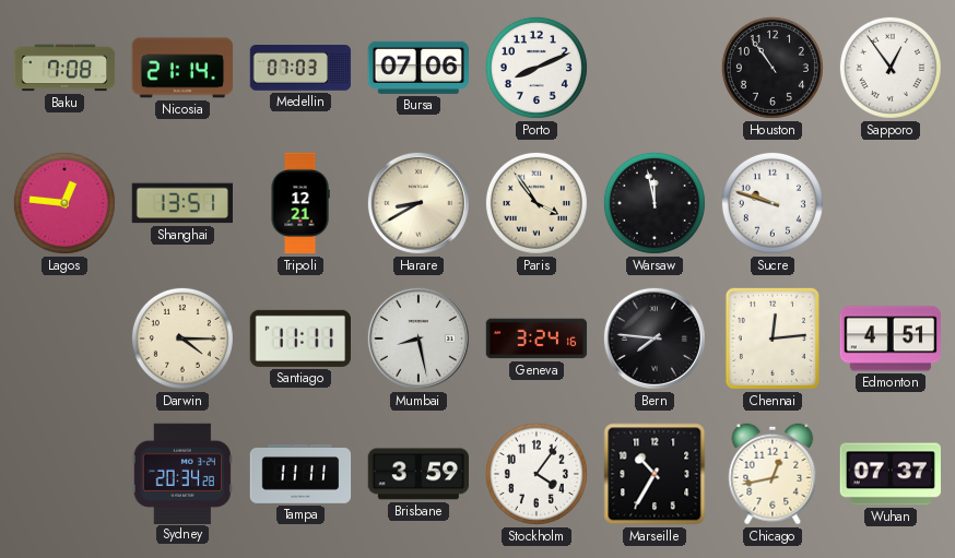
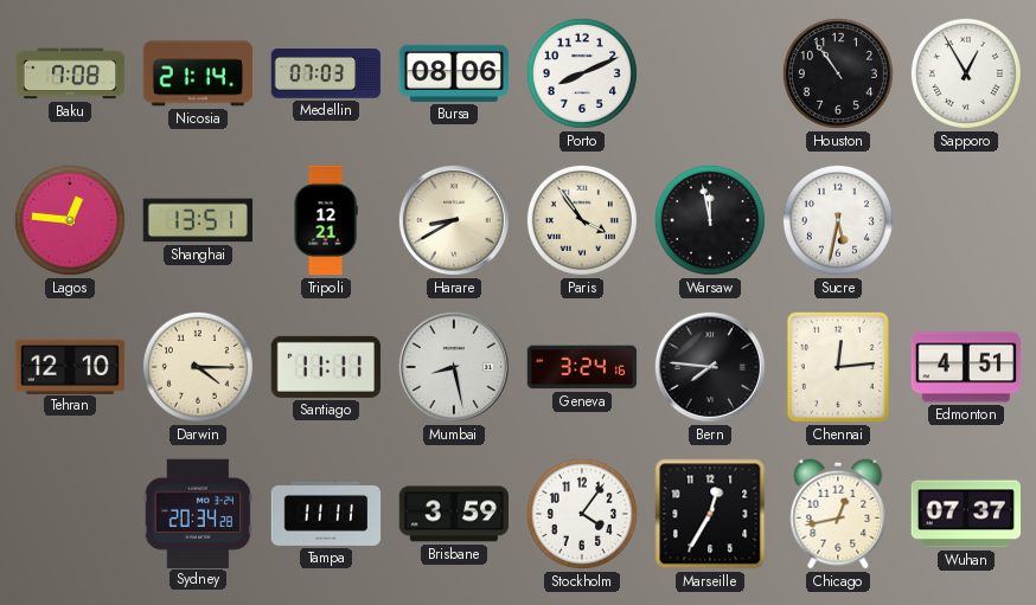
Bursa: 07:06 -> 08:06 (453, 73)
Sapporo: 12:54 -> 12:55 (966, 73)
Sucre: 9:48 -> 5:32 (838, 220)
Tehran: none -> 12:10 (69, 366)
Marseille: 10:35 -> 12:35 (710, 514)
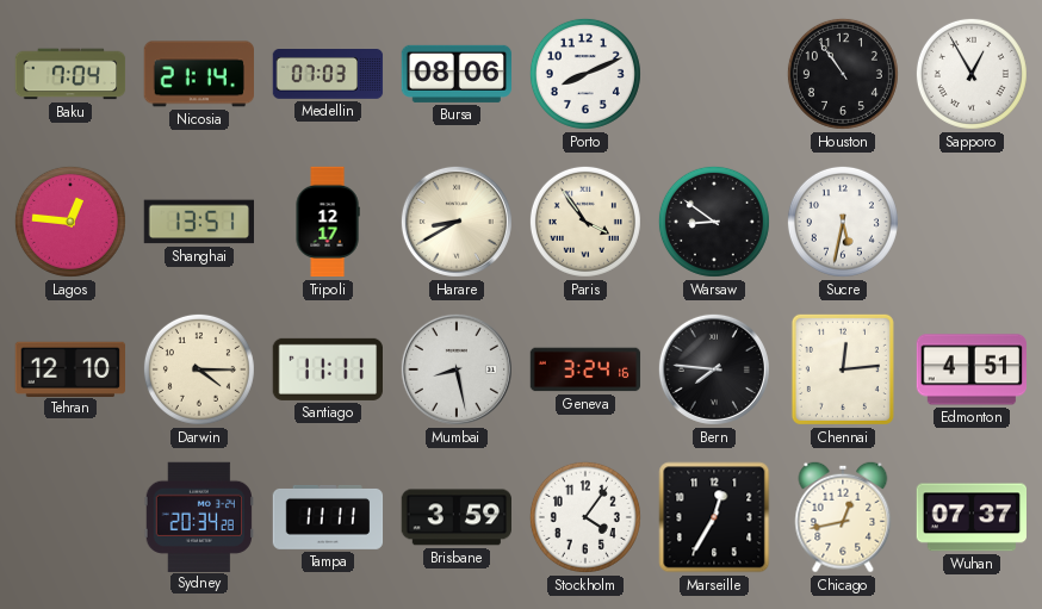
Baku: 7:08 -> 7:04 (70, 74)
Tripoli: 12:21 -> 12:17 (328, 222)
Warsaw: 11:58 -> 8:51 (714, 222)
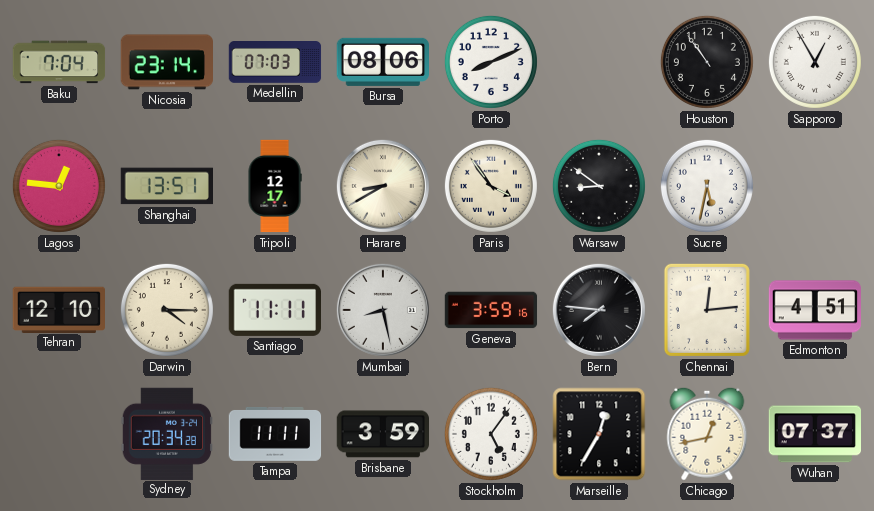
Nicosia: 21:14 -> 23:14 (166, 62)
Geneva: 3:24 -> 3:59 (491, 310)
Stockholm: 4:06 -> 5:06 (491, 434)
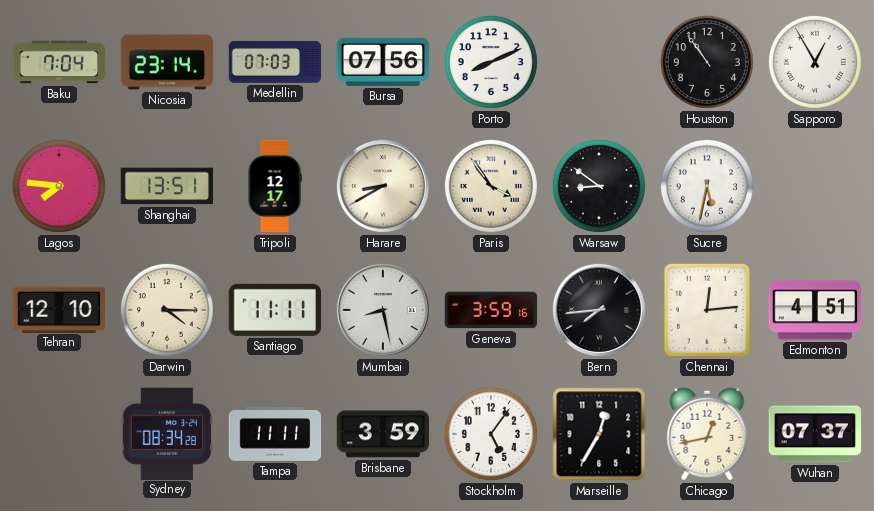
Bursa: 08:06 -> 07:56 (382, 62)
Lagos: 12:46 -> 7:46 (59, 186)
Bern: 7:46 -> 7:44 (599, 310)
Sydney: 20:34 -> 08:34 (166, 433)
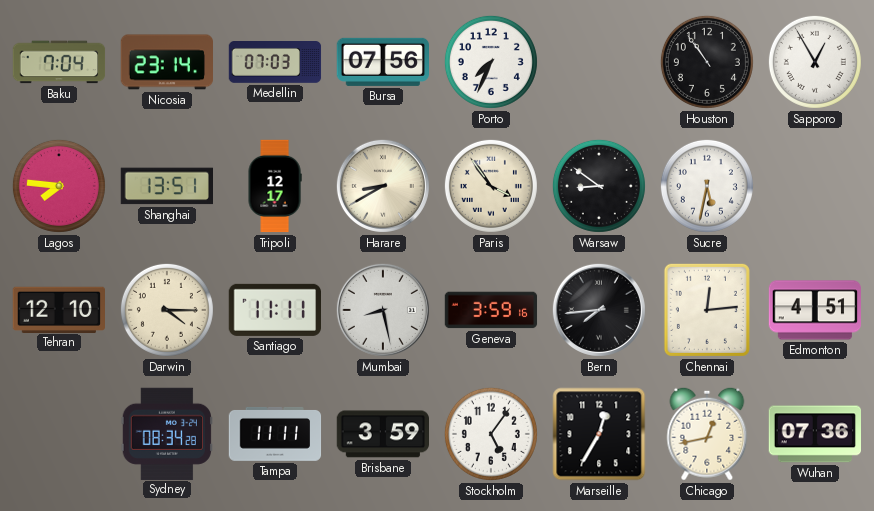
Porto: 8:11 -> 7:34 (491, 62)
Wuhan: 07:37 -> 07:36 (814, 434)
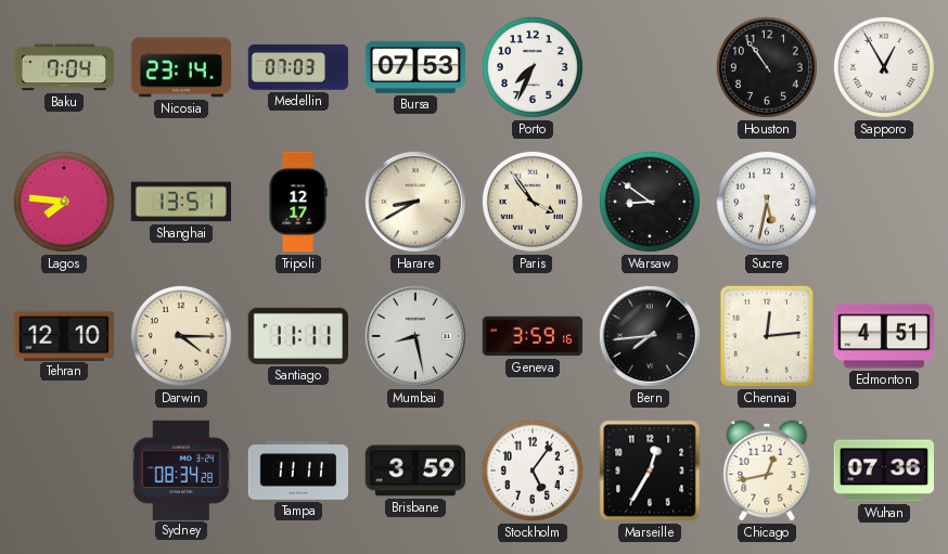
Bursa: 07:56 -> 07:53 (414, 67)
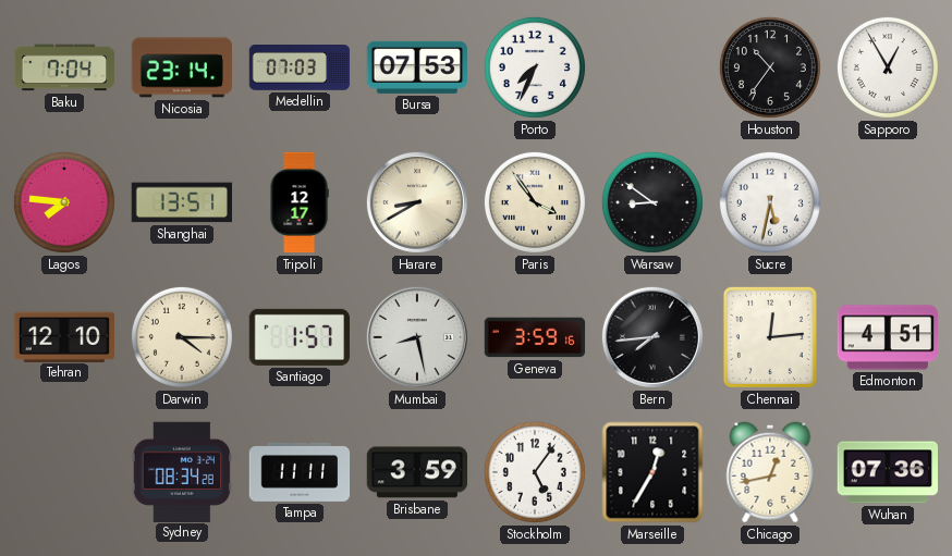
Houston: 10:54 -> 10:36 (770, 67)
Santiago: 11:11 -> 1:57 (298, 337)
